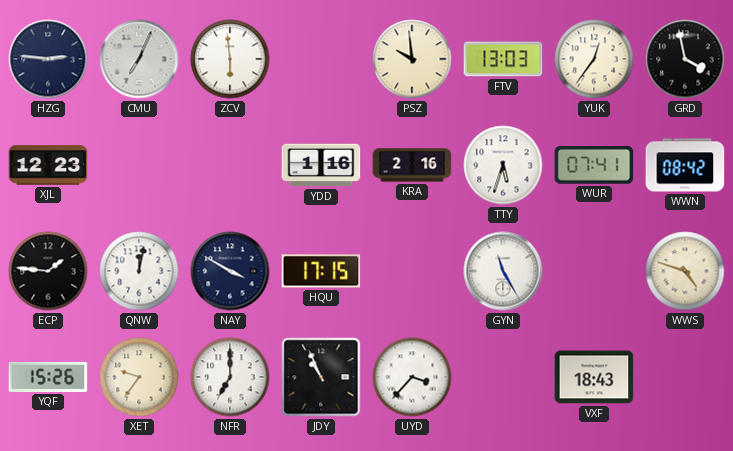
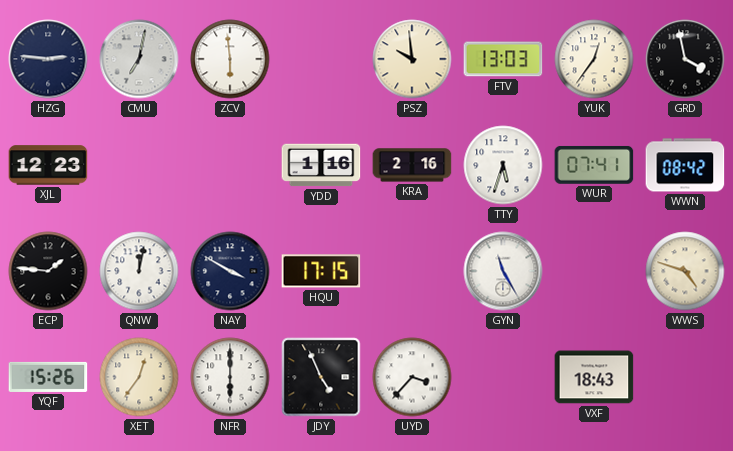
CMU: 7:04 -> 7:02 (139, 59)
XET: 9:36 -> 12:36 (139, 377)
NFR: 7:00 -> 6:00 (230, 377)
JDY: 10:56 -> 4:56 (321, 377)
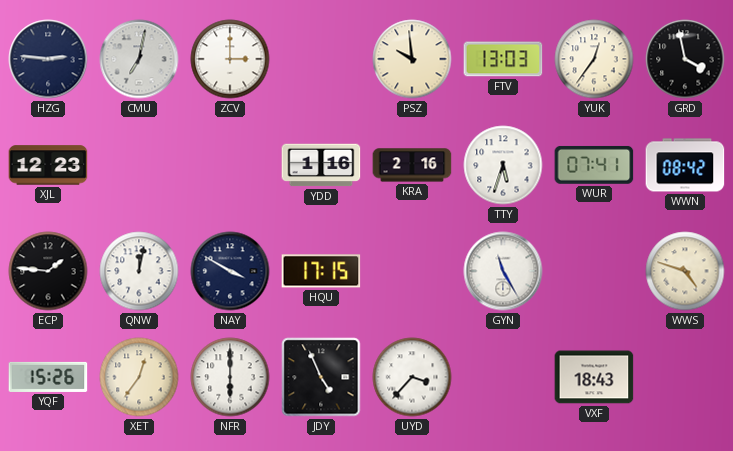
ZCV: 5:59 -> 3:00 (230, 59)
